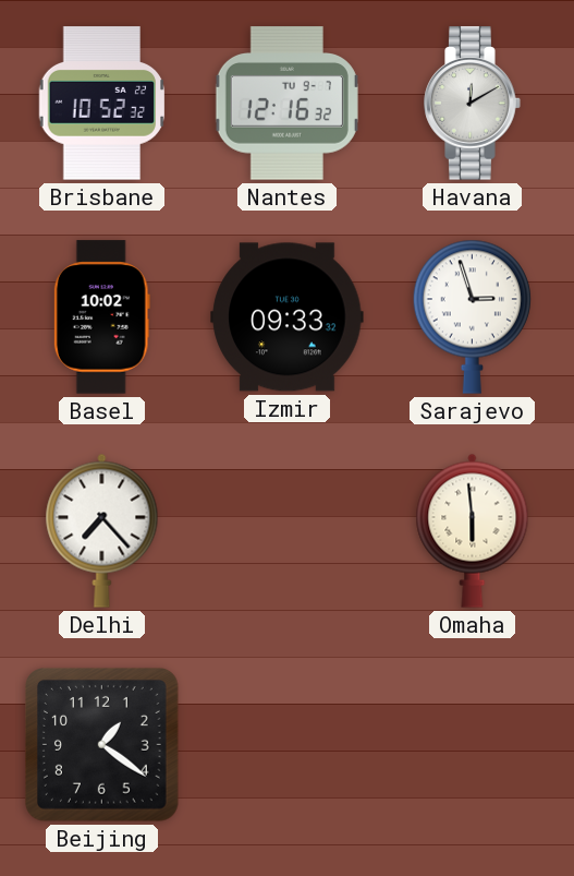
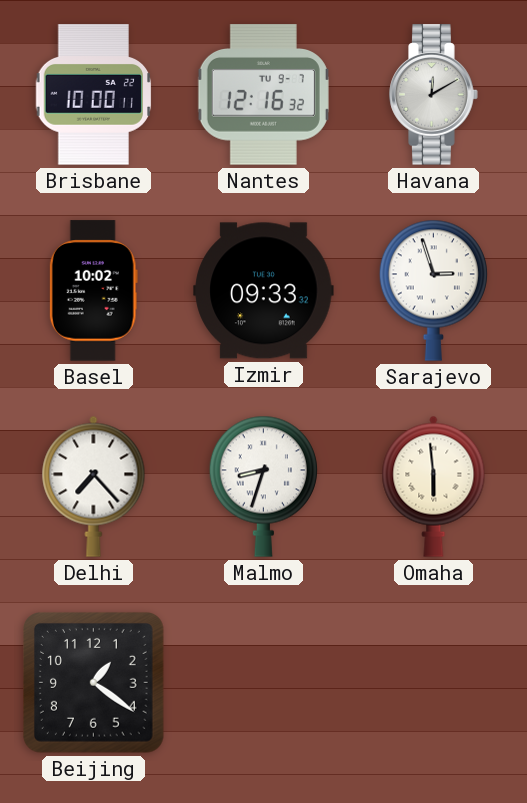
Brisbane: 10:52 -> 10:00 (94, 95)
Malmo: none -> 8:33 (263, 486)
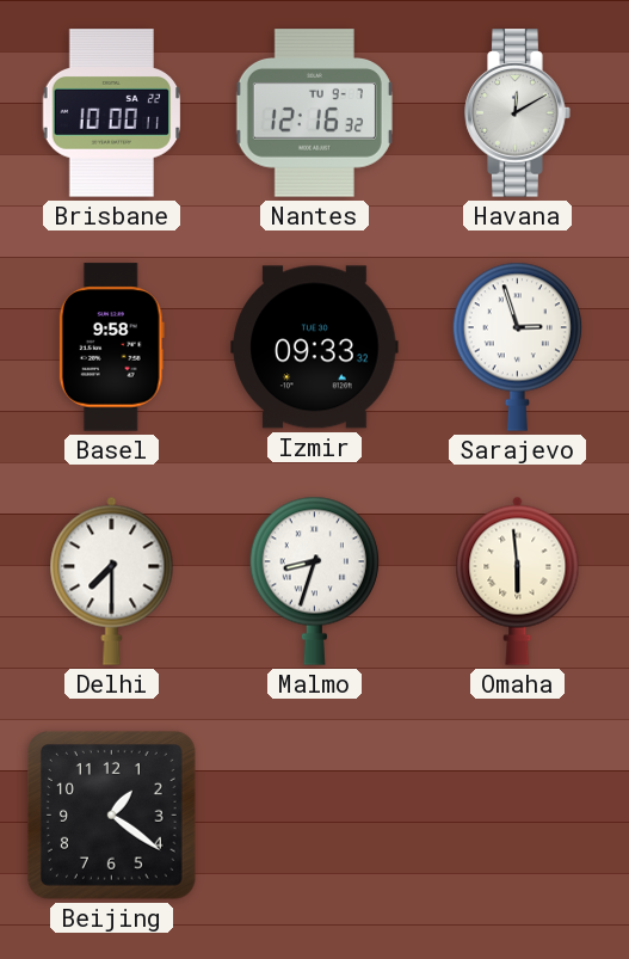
Basel: 10:02 -> 9:58 (111, 348)
Delhi: 7:23 -> 7:30 (112, 580)
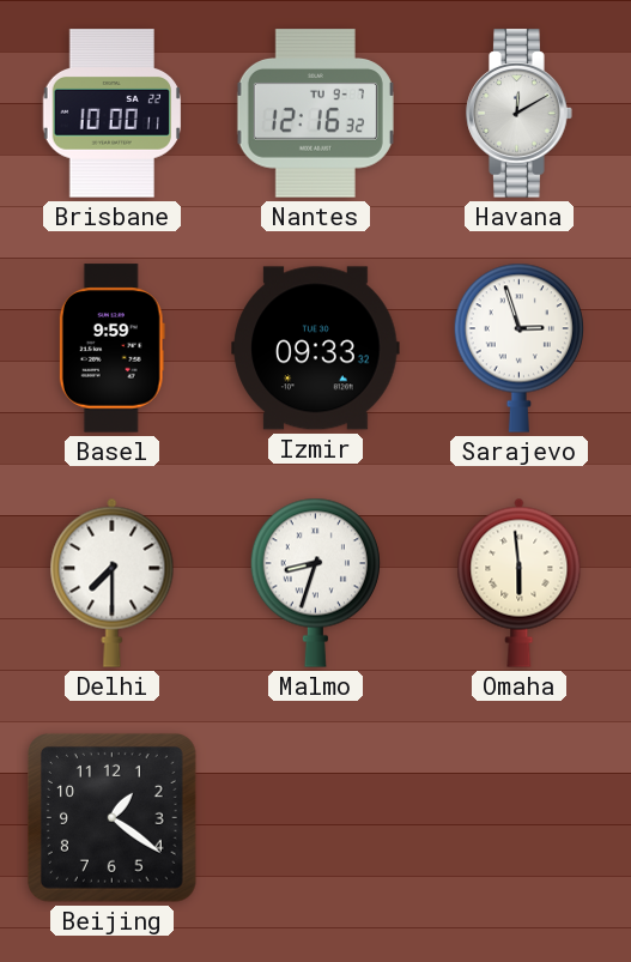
Basel: 9:58 -> 9:59 (111, 349)
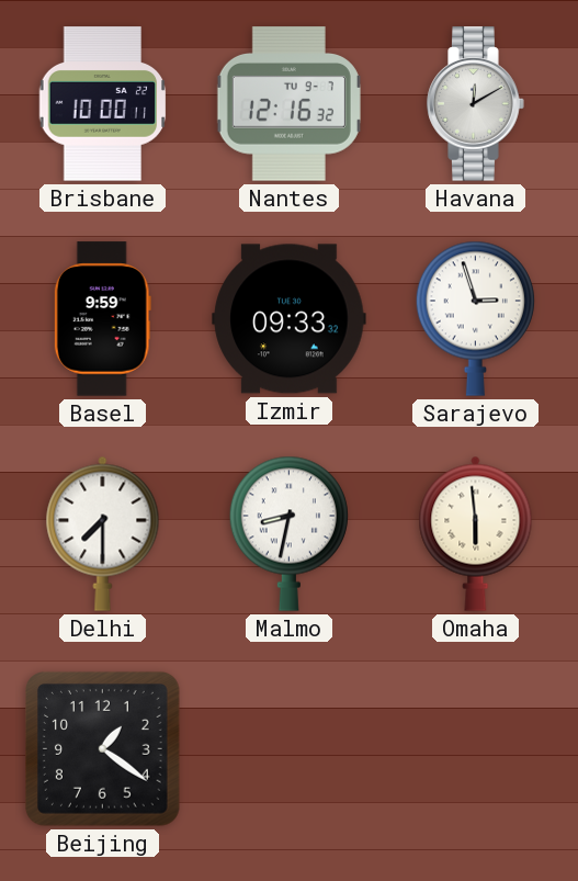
Malmo: 8:33 -> 8:32 (288, 533)
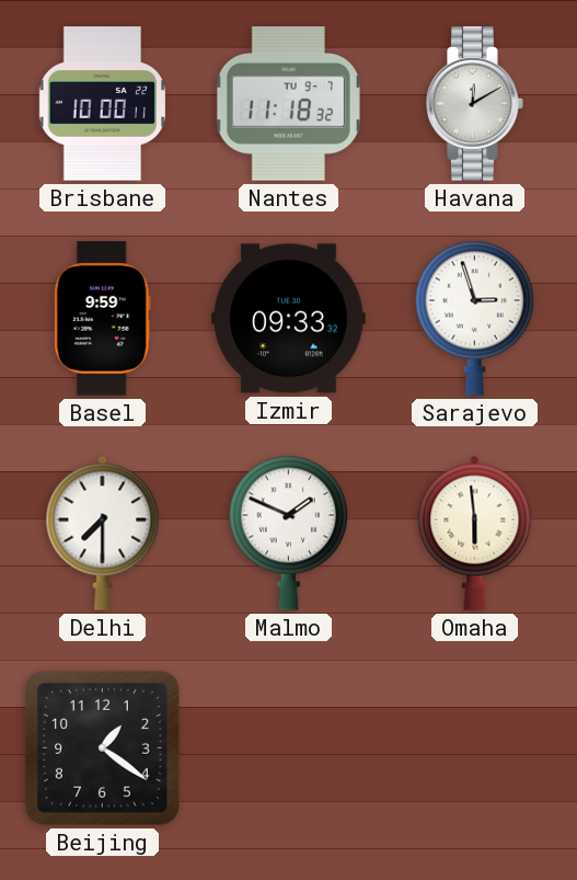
Nantes: 12:16 -> 11:18 (288, 104)
Malmo: 8:32 -> 1:49 (288, 533)
